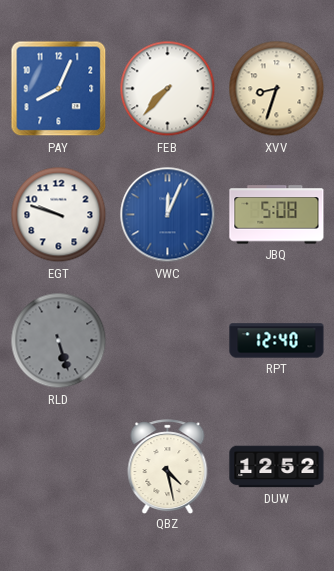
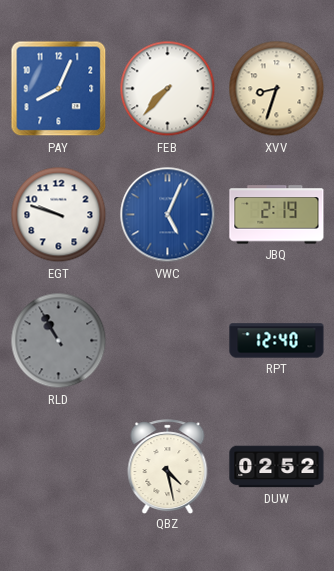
VWC: 12:04 -> 5:04 (168, 215)
JBQ: 5:08 -> 2:19 (277, 215)
RLD: 5:27 -> 10:55 (59, 341)
DUW: 12:52 -> 02:52 (277, 467)
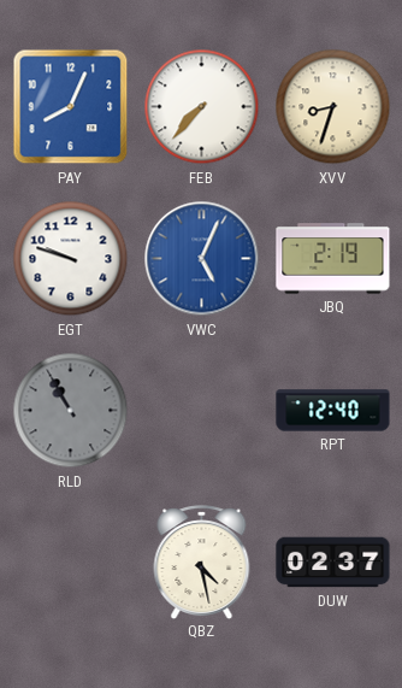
DUW: 02:52 -> 02:37 (333, 563)
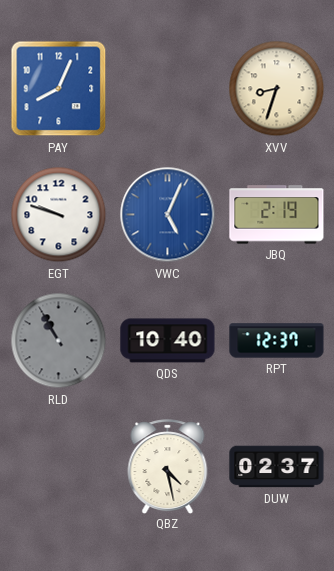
FEB: 7:37 -> none (202, 107)
QDS: none -> 10:40 (168, 341)
RPT: 12:40 -> 12:37 (277, 341)
